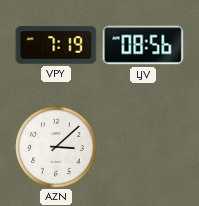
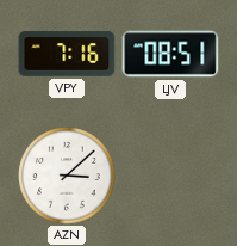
VPY: 7:19 -> 7:16 (67, 54)
LJV: 08:56 -> 08:51 (170, 54)
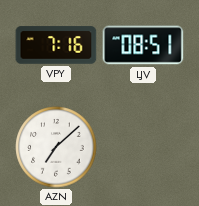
AZN: 3:08 -> 7:08 (56, 147)
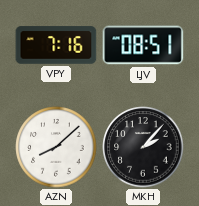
AZN: 7:08 -> 8:08 (56, 147)
MKH: none -> 2:07 (143, 147)
